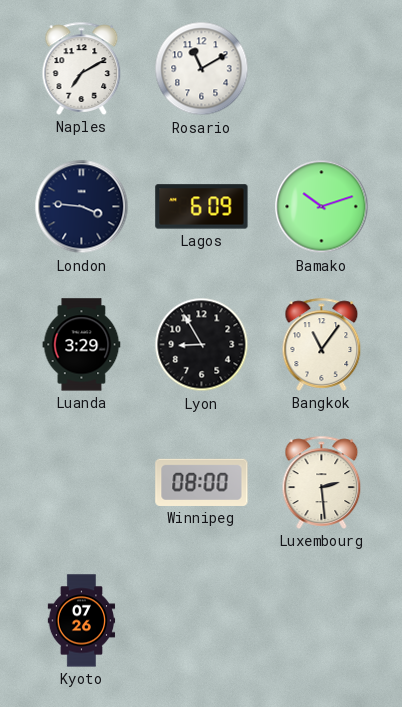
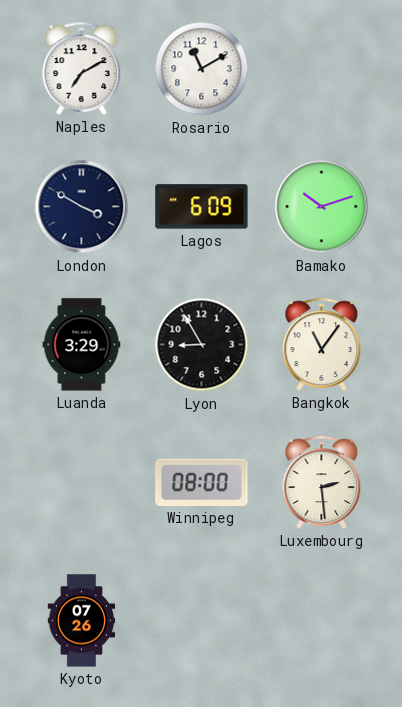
London: 3:46 -> 3:50 (82, 207)
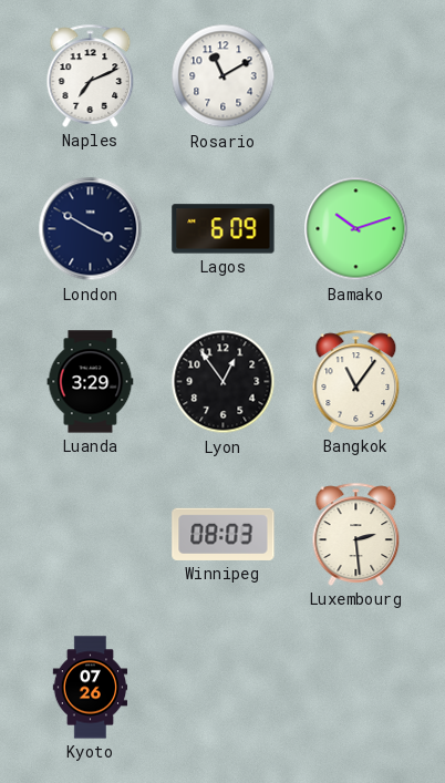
Naples: 7:10 -> 7:11 (91, 75)
Lyon: 8:55 -> 12:54 (224, 382)
Winnipeg: 08:00 -> 08:03 (224, 534)
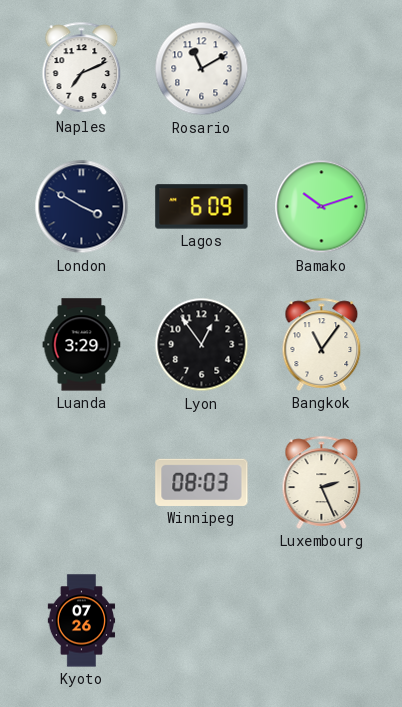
Luxembourg: 2:29 -> 2:26 (322, 482)
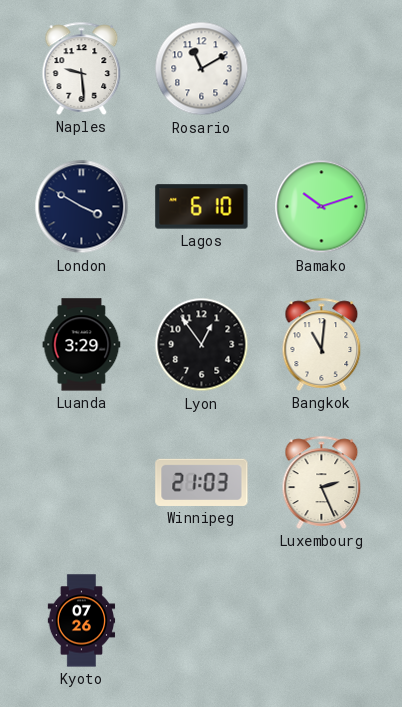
Naples: 7:11 -> 9:29 (82, 68)
Lagos: 6:09 -> 6:10 (202, 207)
Bangkok: 11:06 -> 11:01 (322, 344)
Winnipeg: 08:03 -> 21:03 (202, 482)
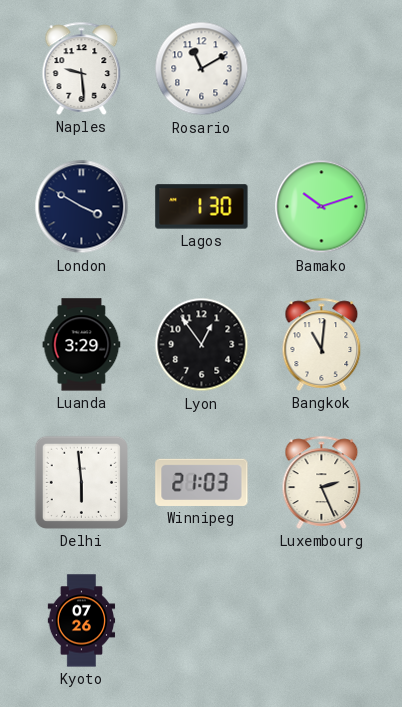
Lagos: 6:10 -> 1:30 (202, 207)
Delhi: none -> 5:59 (81, 482)
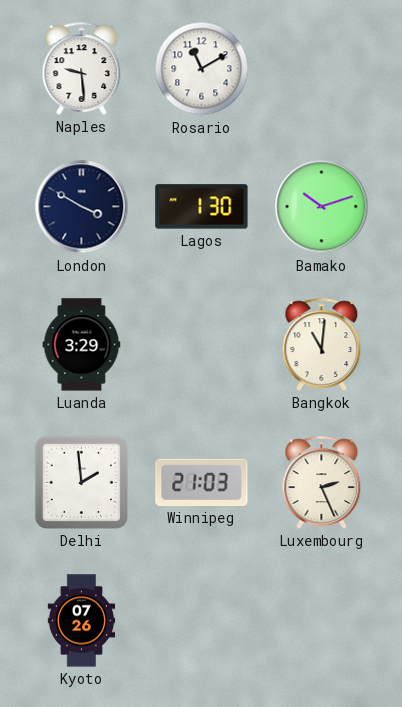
Lyon: 12:54 -> none (202, 345)
Delhi: 5:59 -> 1:59 (81, 482)
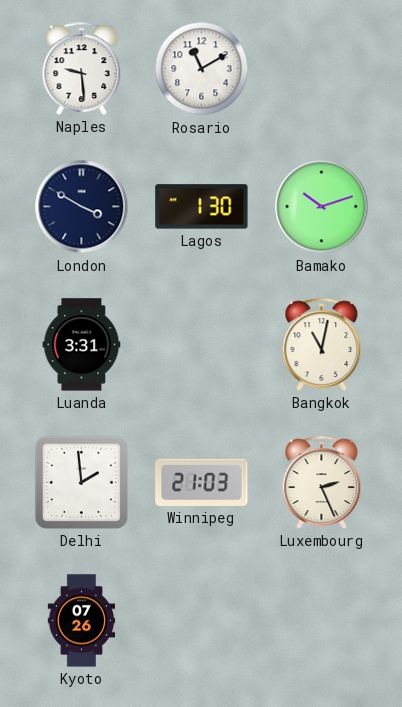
Luanda: 3:29 -> 3:31 (82, 345)
Bangkok: 11:01 -> 11:02 (322, 344)
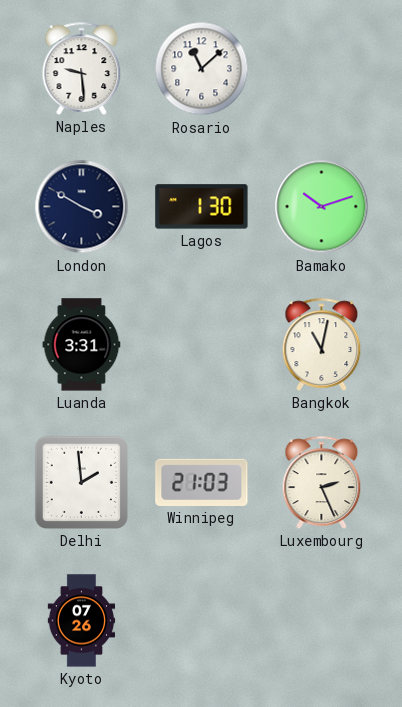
Rosario: 11:10 -> 11:08 (202, 69)
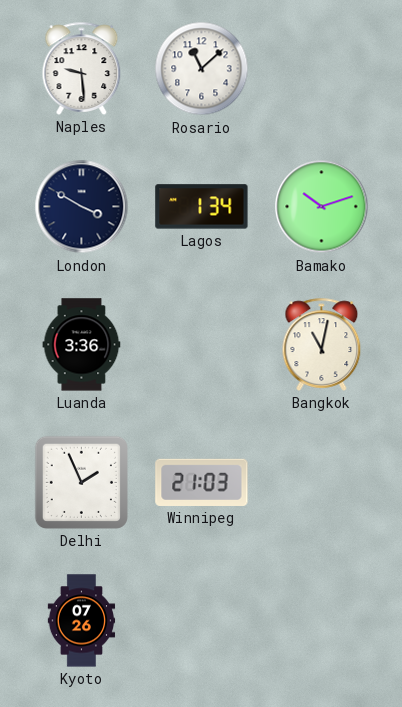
Lagos: 1:30 -> 1:34 (202, 207)
Luanda: 3:31 -> 3:36 (82, 345)
Delhi: 1:59 -> 1:56 (81, 482)
Luxembourg: 2:26 -> none (322, 482)
